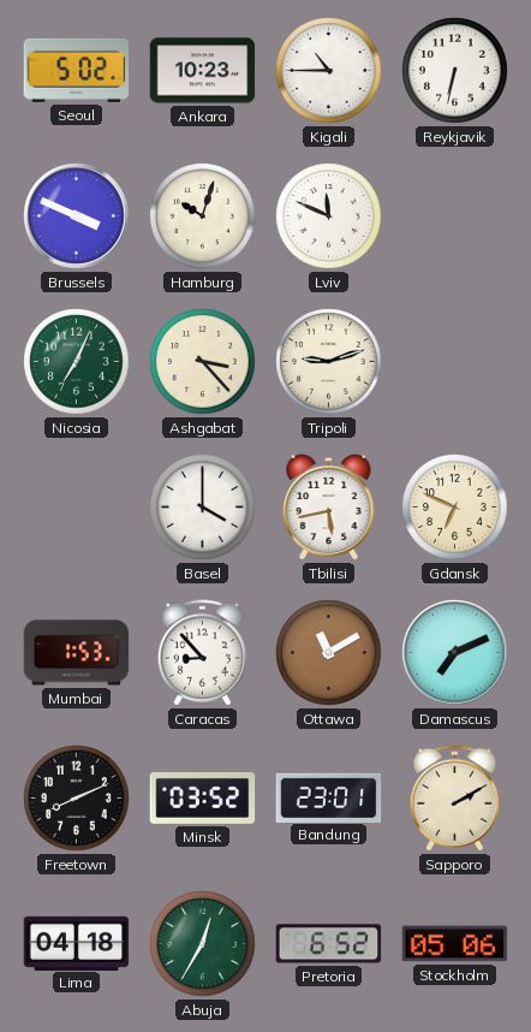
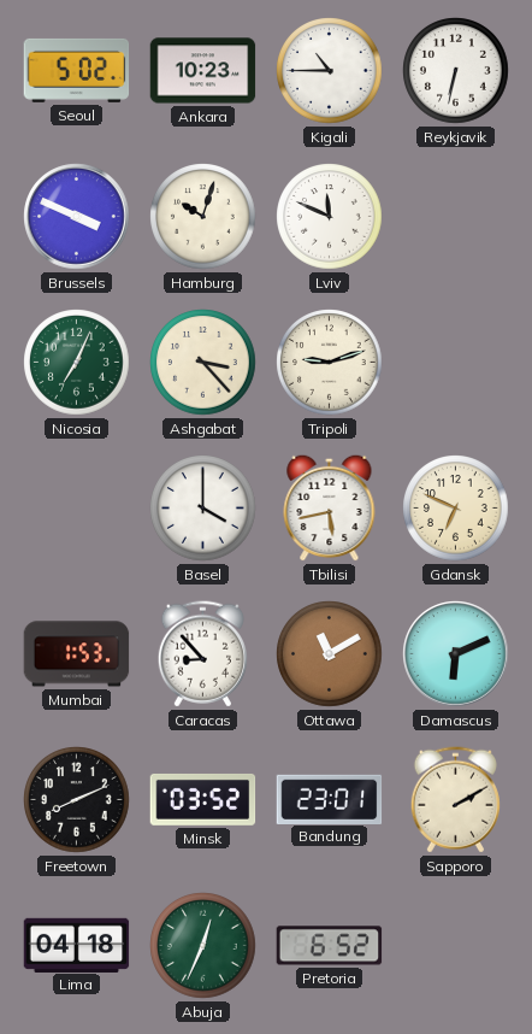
Damascus: 7:11 -> 6:11 (456, 654)
Abuja: 12:35 -> 12:34 (203, 946)
Stockholm: 05:06 -> none (455, 944)
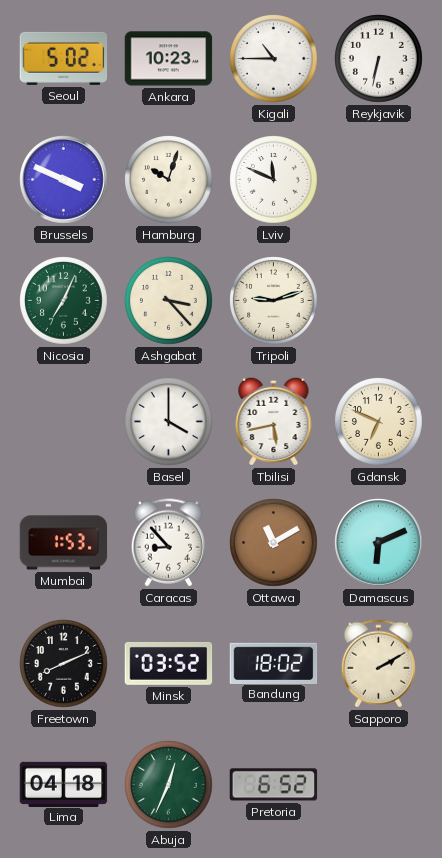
Bandung: 23:01 -> 18:02 (274, 663)
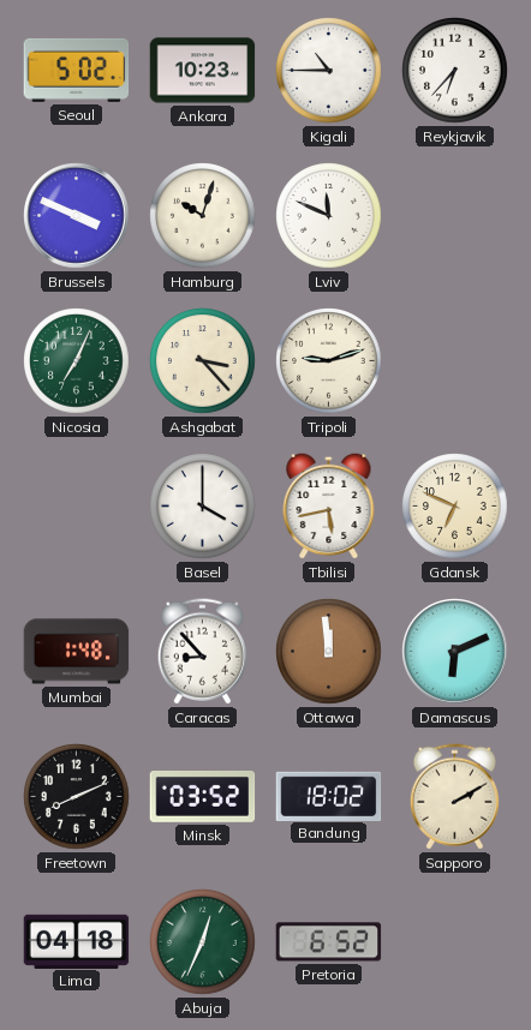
Reykjavik: 6:32 -> 6:37 (455, 71)
Mumbai: 1:53 -> 1:48 (77, 652)
Ottawa: 11:10 -> 11:59 (329, 652)
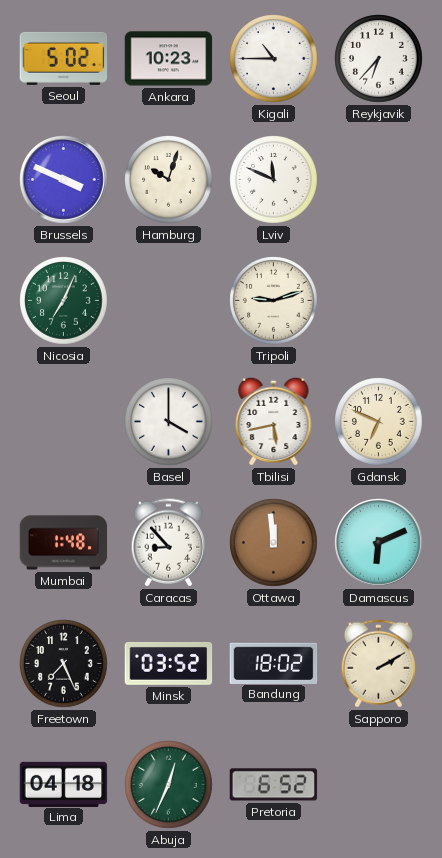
Ashgabat: 3:23 -> none (203, 361)
Freetown: 8:11 -> 7:26 (64, 664)
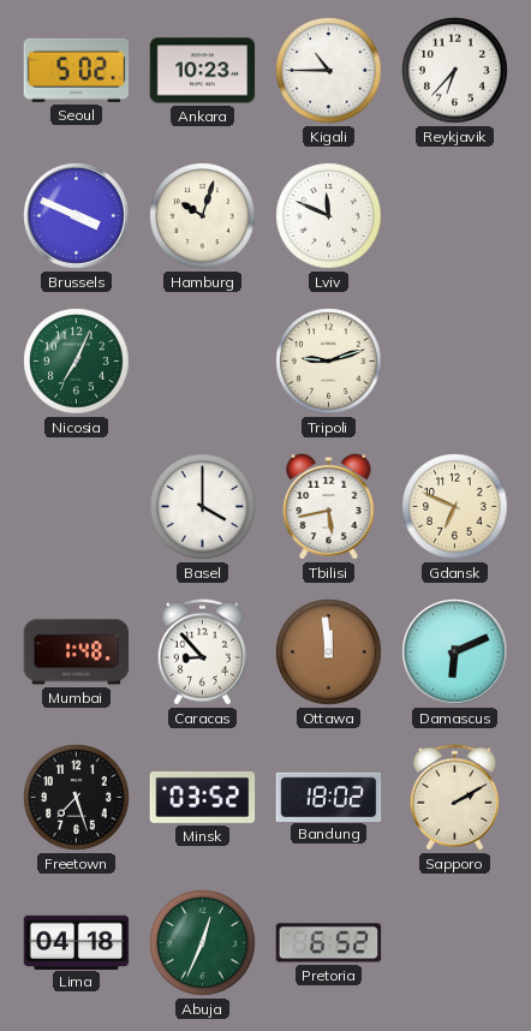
Freetown: 7:26 -> 7:27 (77, 798)
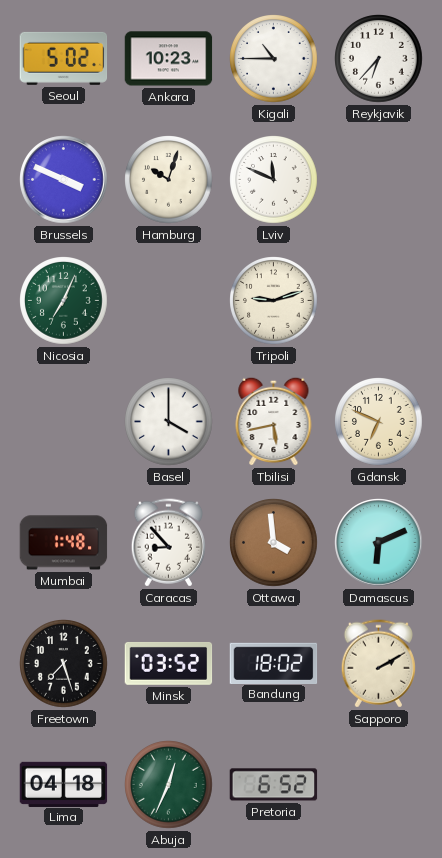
Ottawa: 11:59 -> 3:59 (274, 543)
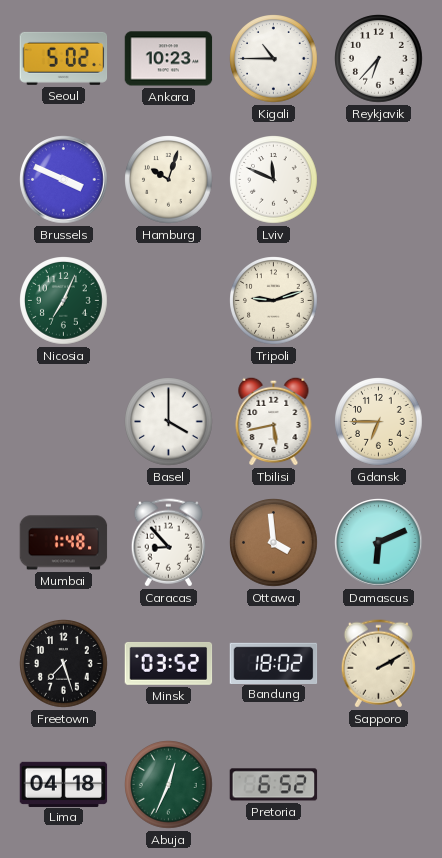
Gdansk: 6:49 -> 6:45 (379, 422)
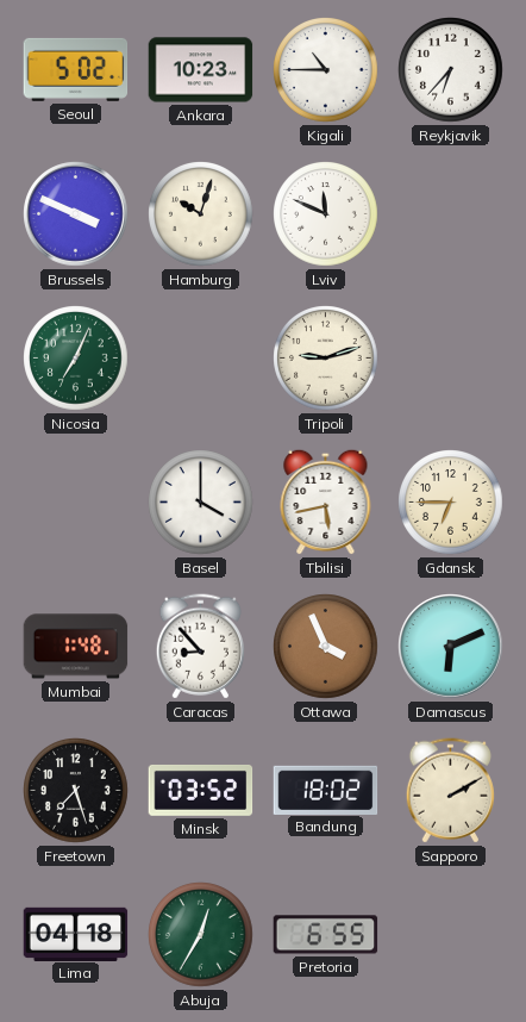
Ottawa: 3:59 -> 3:56 (326, 647)
Abuja: 12:34 -> 12:35 (201, 935)
Pretoria: 6:52 -> 6:55 (326, 935)
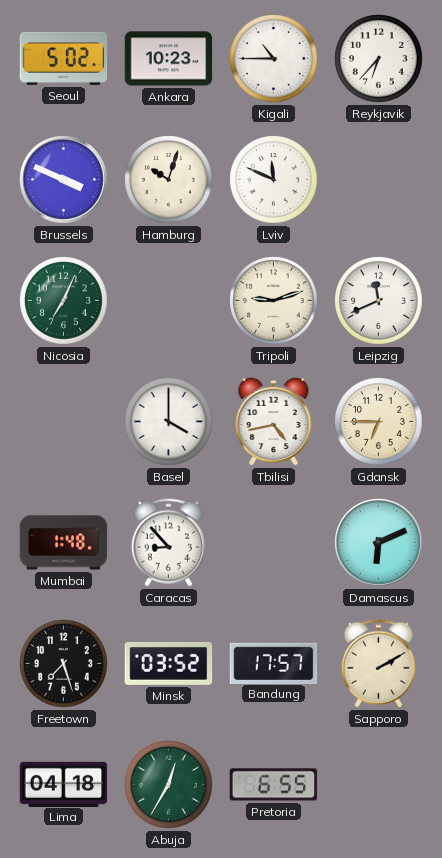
Leipzig: none -> 11:41 (379, 301)
Tbilisi: 5:43 -> 4:43 (274, 421)
Ottawa: 3:56 -> none (326, 647)
Bandung: 18:02 -> 17:57 (274, 663)
